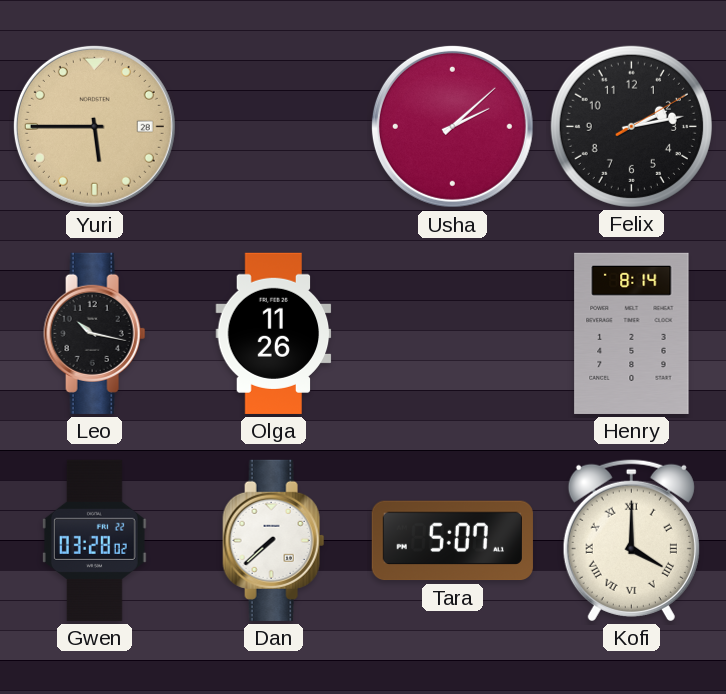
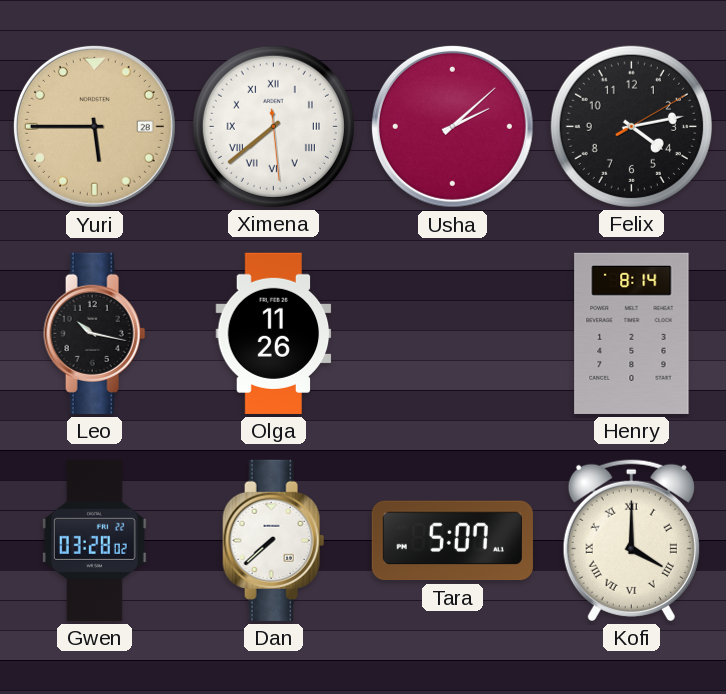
Ximena: none -> 7:38 (273, 126)
Felix: 2:13 -> 4:13 (631, 126)
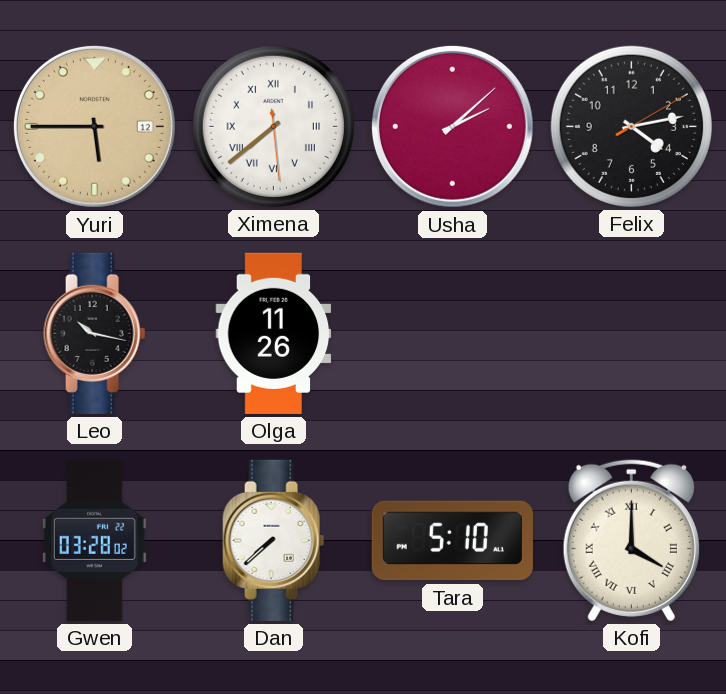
Yuri date: 28 -> 12 (94, 126)
Henry: 8:14 -> none (632, 333)
Tara: 5:07 -> 5:10 (452, 541)
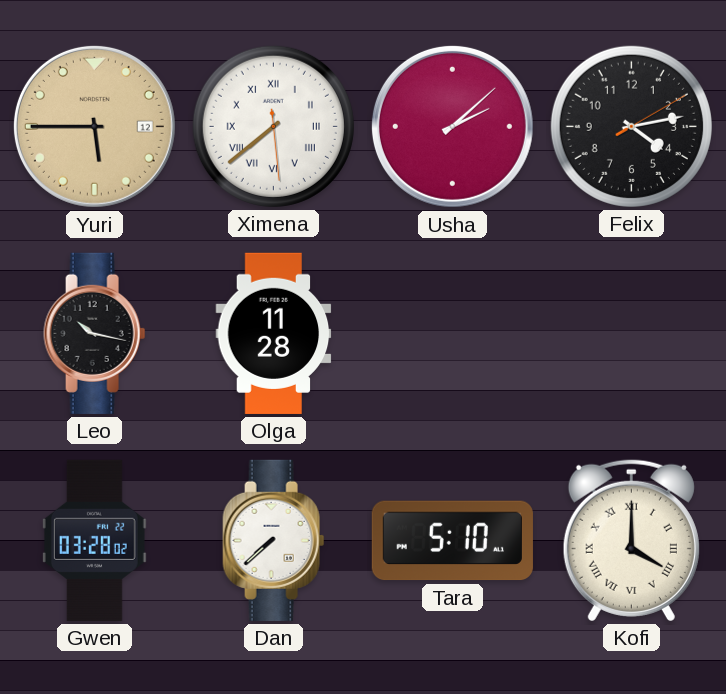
Olga: 11:26 -> 11:28 (274, 333)
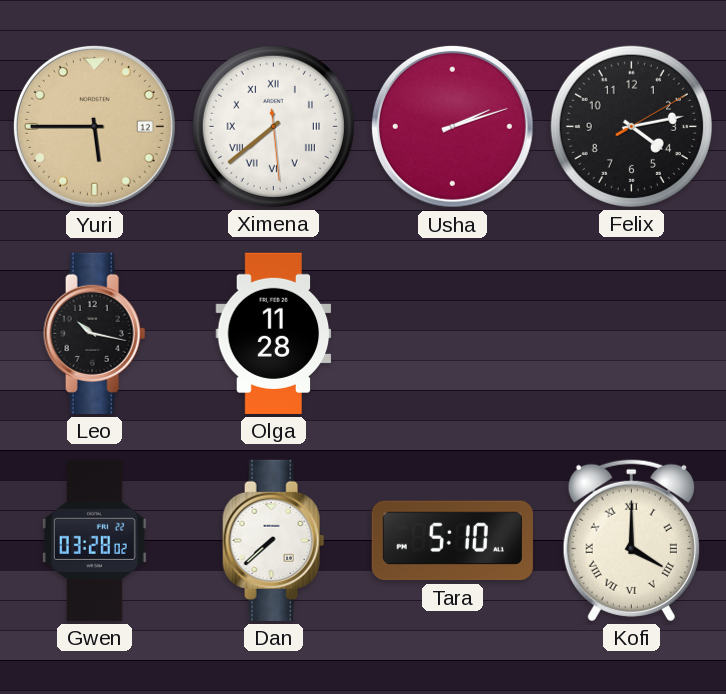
Usha: 2:08 -> 2:12 (452, 126)
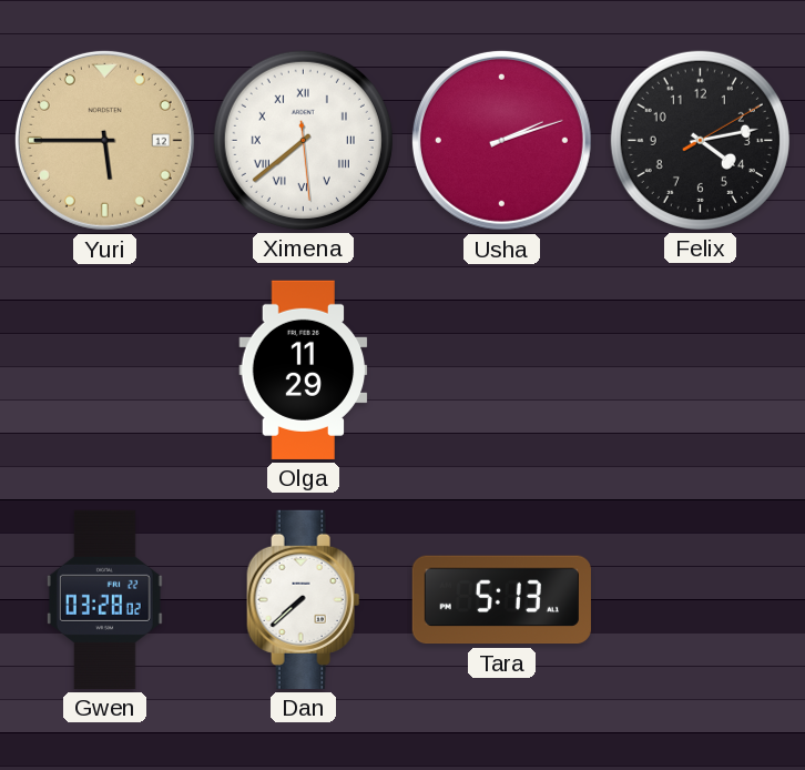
Leo: 10:17 -> none (95, 333)
Olga: 11:28 -> 11:29 (304, 369)
Tara: 5:10 -> 5:13 (501, 600)
Kofi: 4:00 -> none (631, 540)
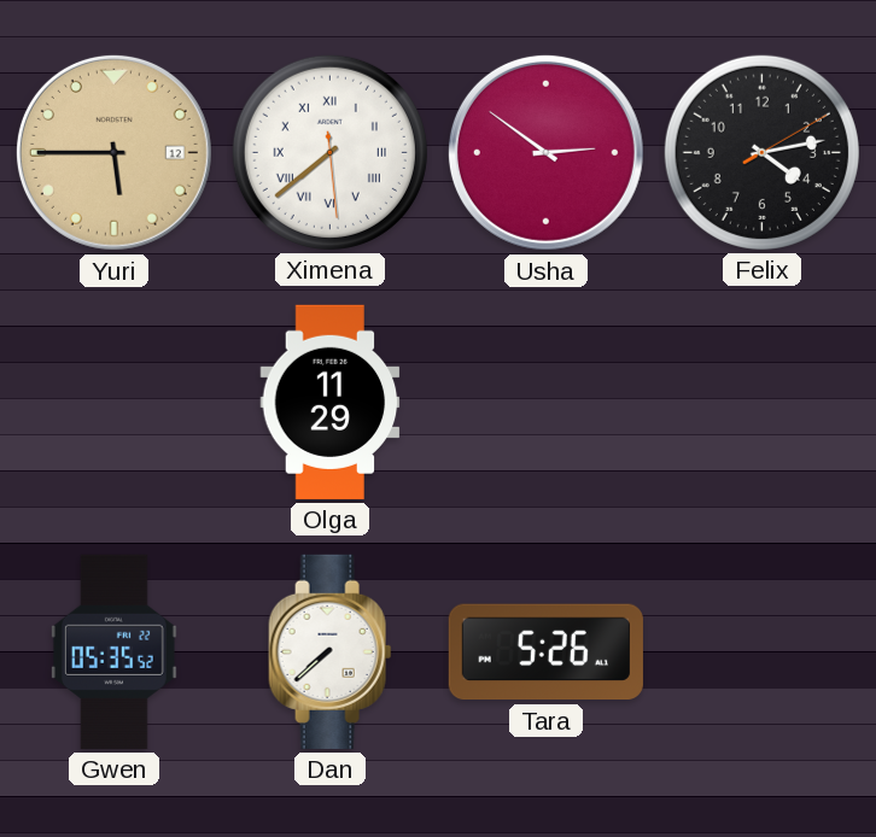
Usha: 2:12 -> 2:51 (545, 152)
Gwen: 03:28 -> 05:35 (113, 651)
Tara: 5:13 -> 5:26 (545, 652)
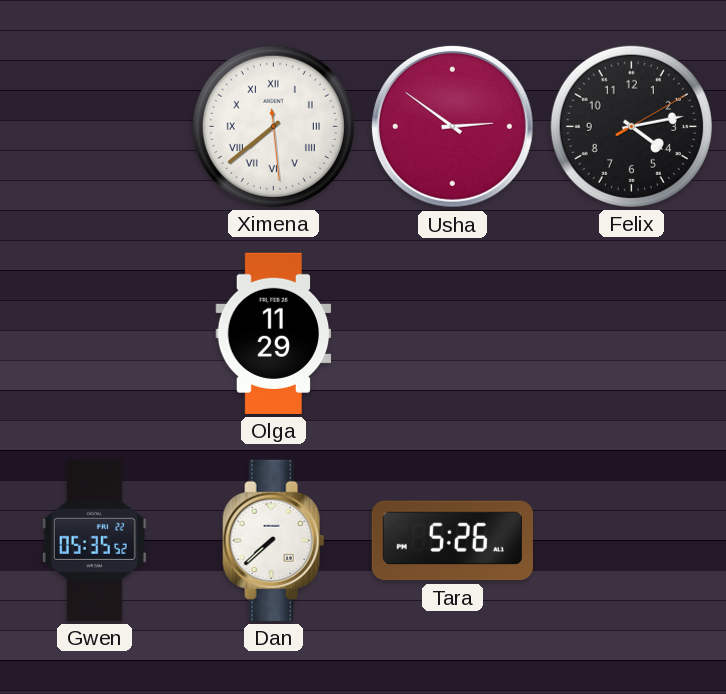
Yuri: 5:45 -> none (113, 152)
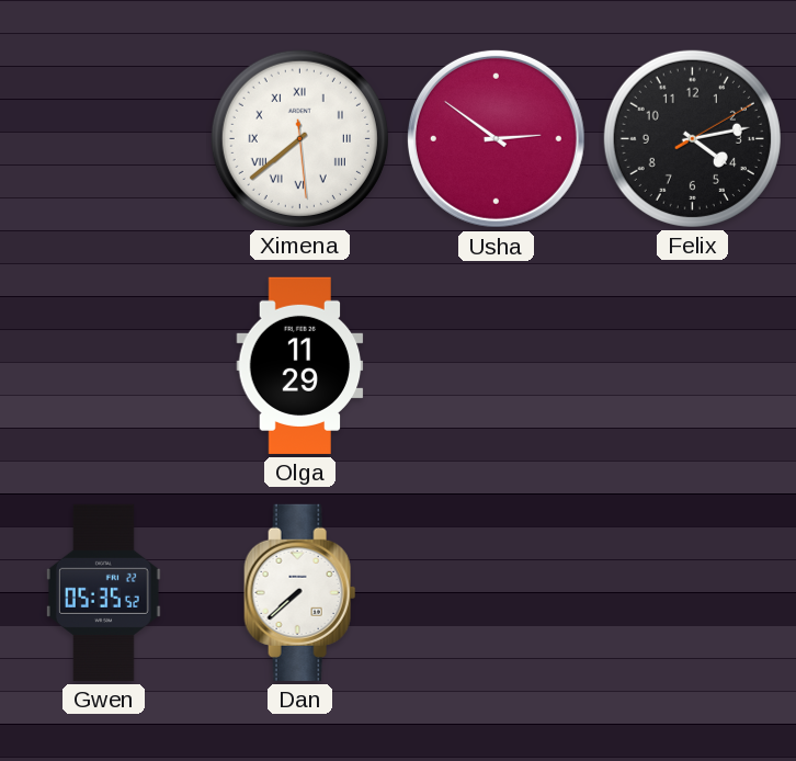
Tara: 5:26 -> none (452, 541)
